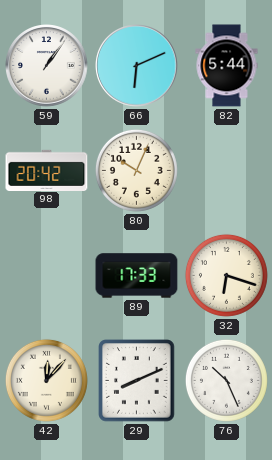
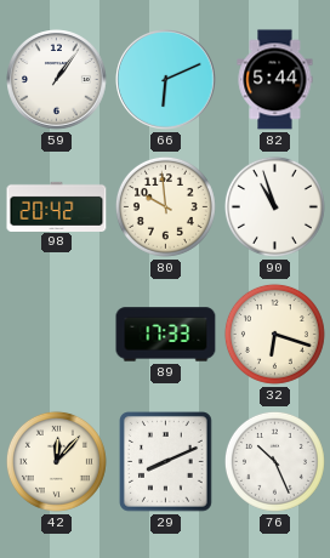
80: 10:04 -> 9:59 (165, 206)
90: none -> 10:57 (274, 206)
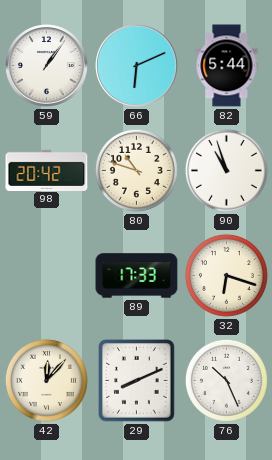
80: 9:59 -> 10:48 (136, 170)
